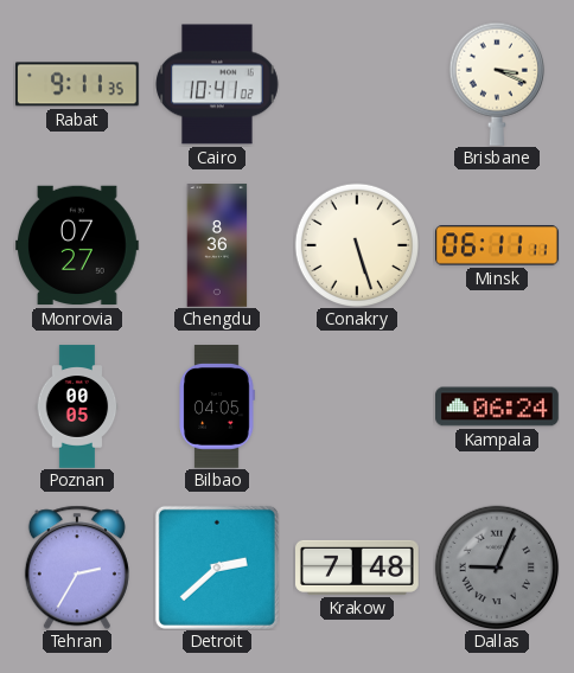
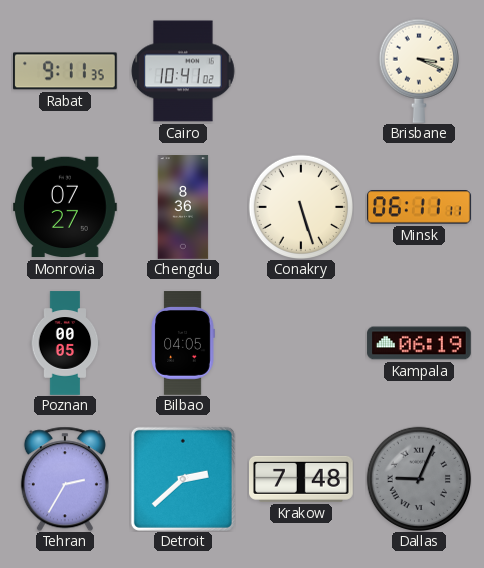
Kampala: 06:24 -> 06:19 (419, 343)
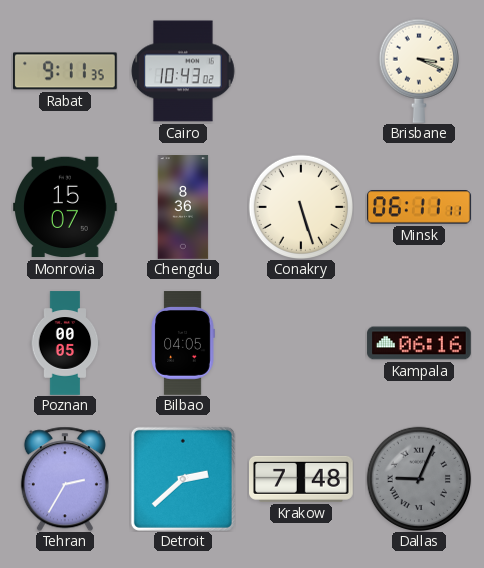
Cairo: 10:41 -> 10:43 (183, 71)
Monrovia: 07:27 -> 15:07 (66, 207)
Kampala: 06:19 -> 06:16 (419, 343)
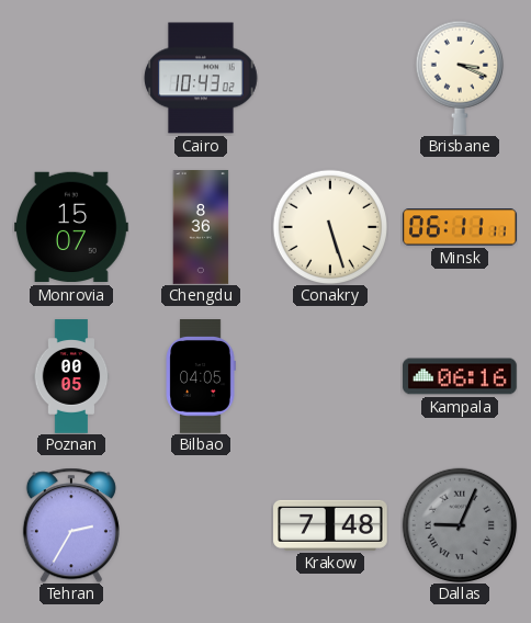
Rabat: 9:11 -> none (66, 71)
Detroit: 2:38 -> none (183, 479)
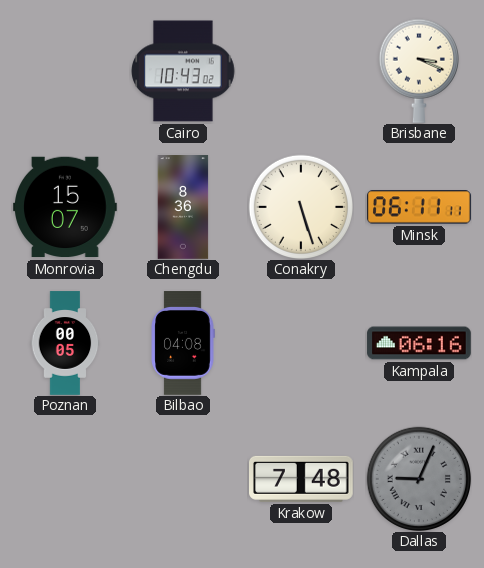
Bilbao: 04:05 -> 04:08 (183, 343)
Tehran: 2:35 -> none (71, 525)
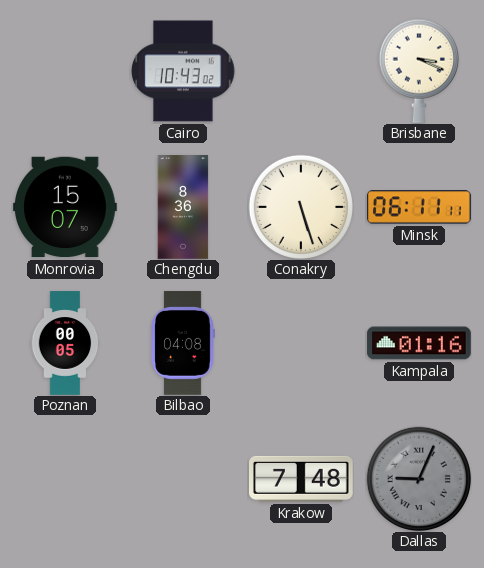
Kampala: 06:16 -> 01:16 (419, 343)
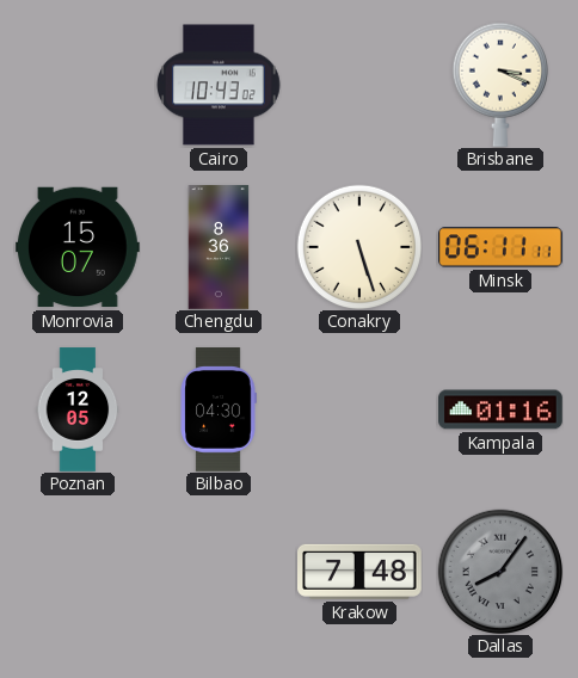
Poznan: 00:05 -> 12:05 (78, 409)
Bilbao: 04:08 -> 04:30 (219, 409)
Dallas: 9:04 -> 8:06 (499, 571)
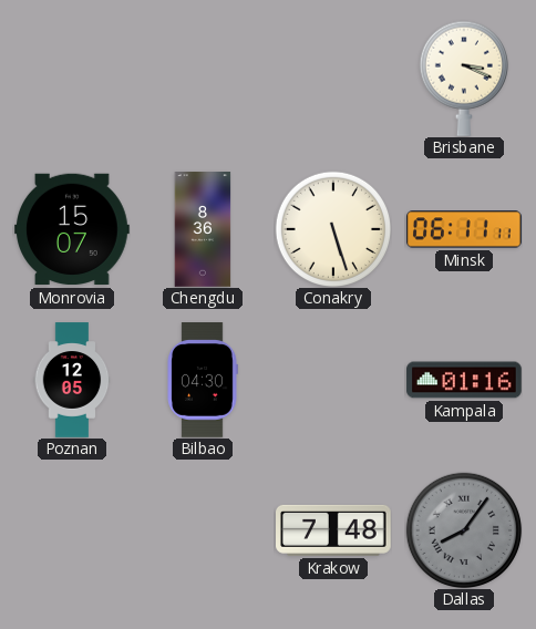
Cairo: 10:43 -> none (219, 85)
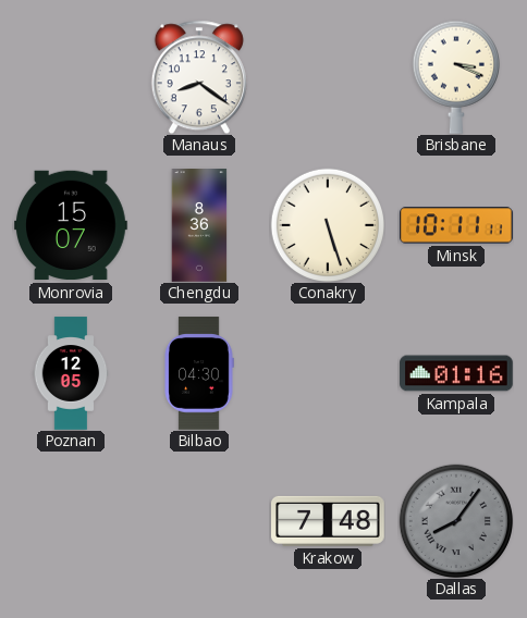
Manaus: none -> 8:21 (199, 77)
Minsk: 06:11 -> 10:11 (457, 225)
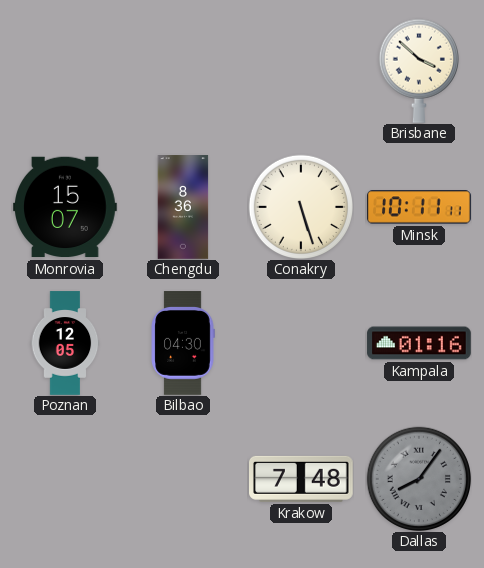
Manaus: 8:21 -> none (199, 77)
Brisbane: 3:19 -> 3:52 (419, 71)
